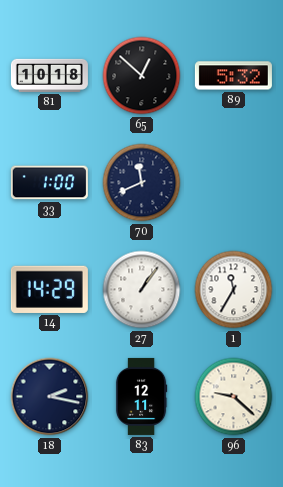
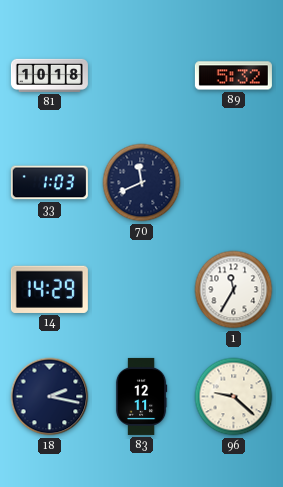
65: 12:52 -> none (142, 76)
33: 1:00 -> 1:03 (49, 183)
27: 1:06 -> none (142, 290)
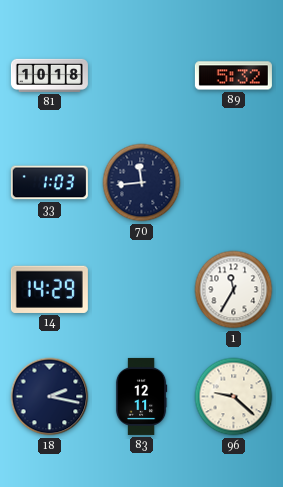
70: 11:41 -> 11:44 (142, 183)
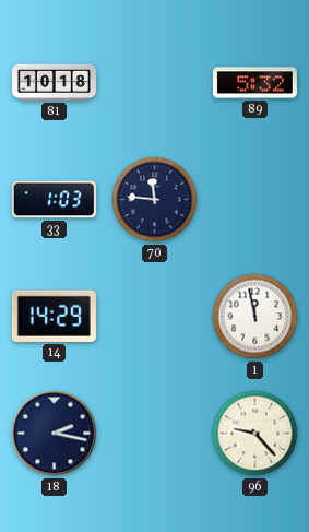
70: 11:44 -> 11:46 (155, 200)
1: 11:35 -> 11:58 (255, 317)
83: 12:11 -> none (141, 396)
96: 9:22 -> 9:23 (255, 434)
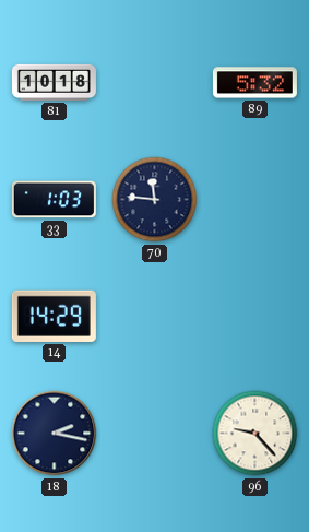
1: 11:58 -> none (255, 317)
